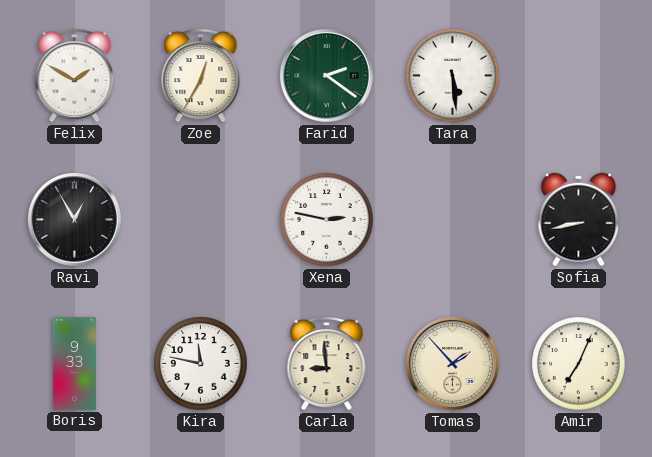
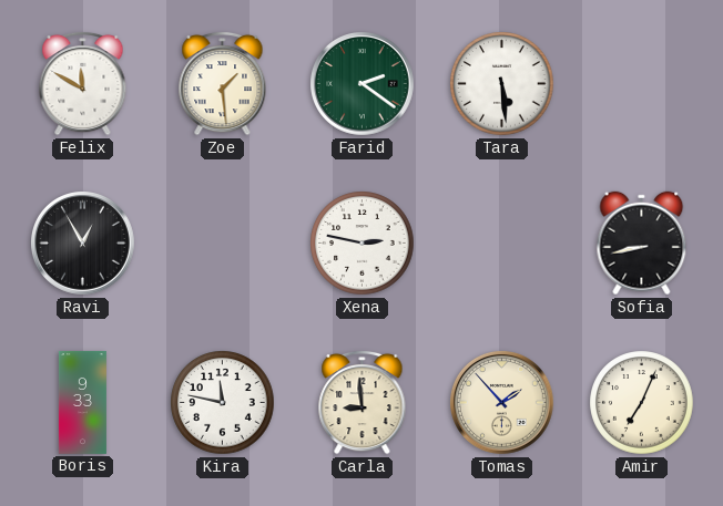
Felix: 1:50 -> 11:50 (83, 83)
Zoe: 12:35 -> 1:29 (223, 83)
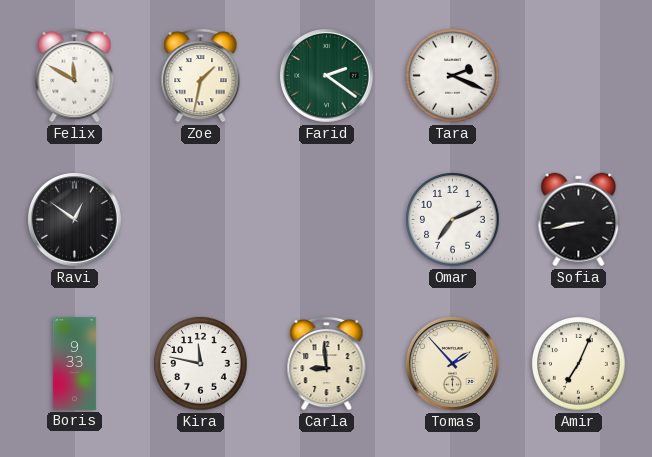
Zoe: 1:29 -> 1:32 (201, 75)
Tara: 5:29 -> 2:19 (453, 76)
Ravi: 12:55 -> 12:51 (75, 220)
Xena: 2:47 -> none (363, 244)
Omar: none -> 7:11 (453, 220)
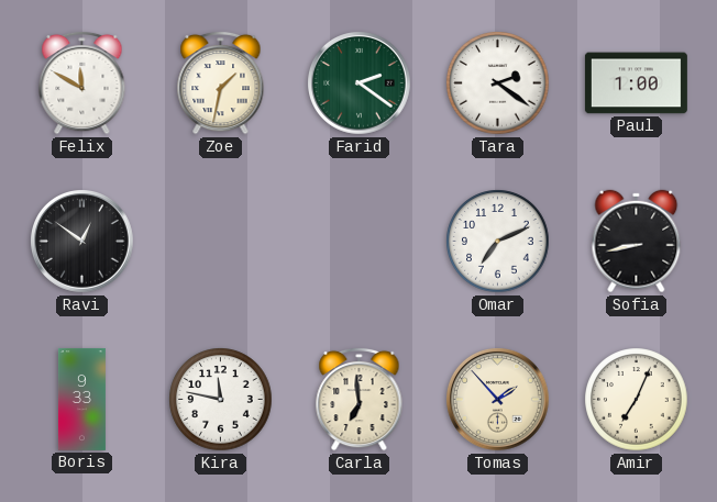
Tara: 2:19 -> 2:21 (498, 83)
Paul: none -> 1:00 (636, 83)
Carla: 8:59 -> 6:59 (360, 399)
